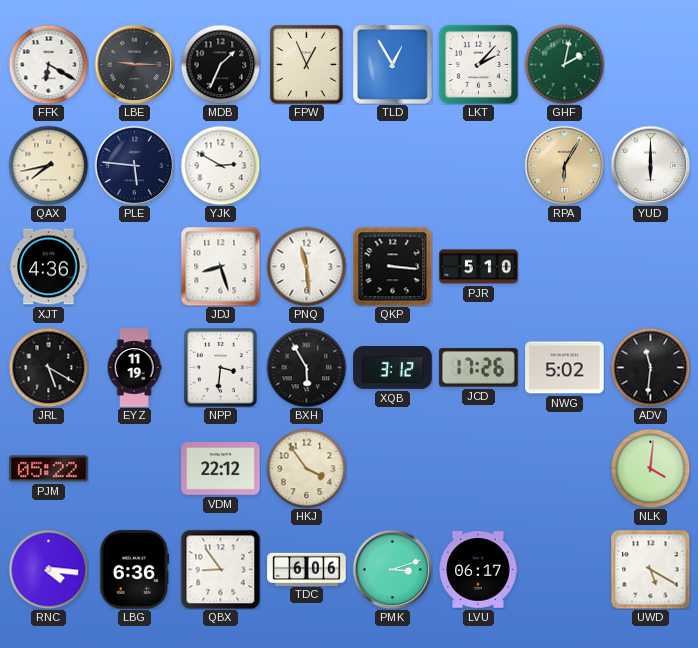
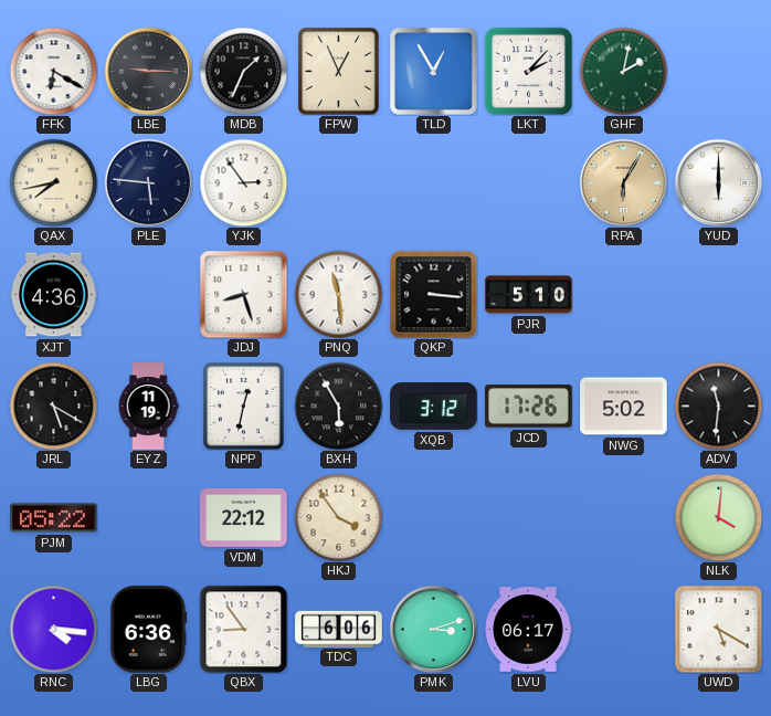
YJK: 2:50 -> 2:54 (243, 182)
NPP: 3:31 -> 12:32 (243, 406)
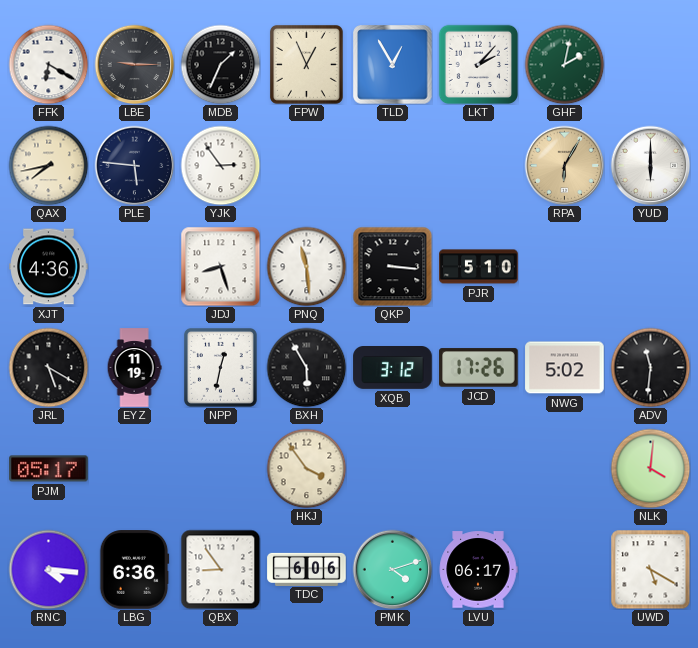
PJM: 05:22 -> 05:17 (49, 469)
VDM: 22:12 -> none (244, 518)
PMK: 3:12 -> 4:12 (392, 569)
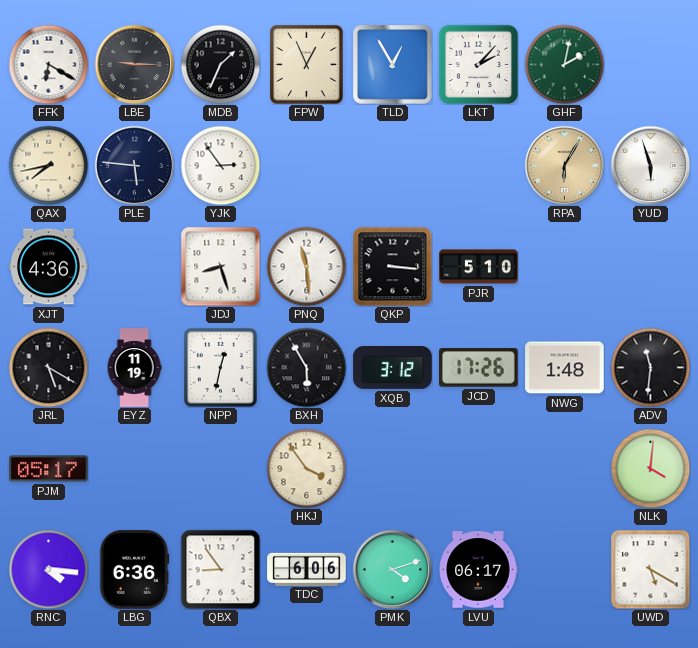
YUD: 6:00 -> 5:57 (650, 165)
NWG: 5:02 -> 1:48 (565, 368)
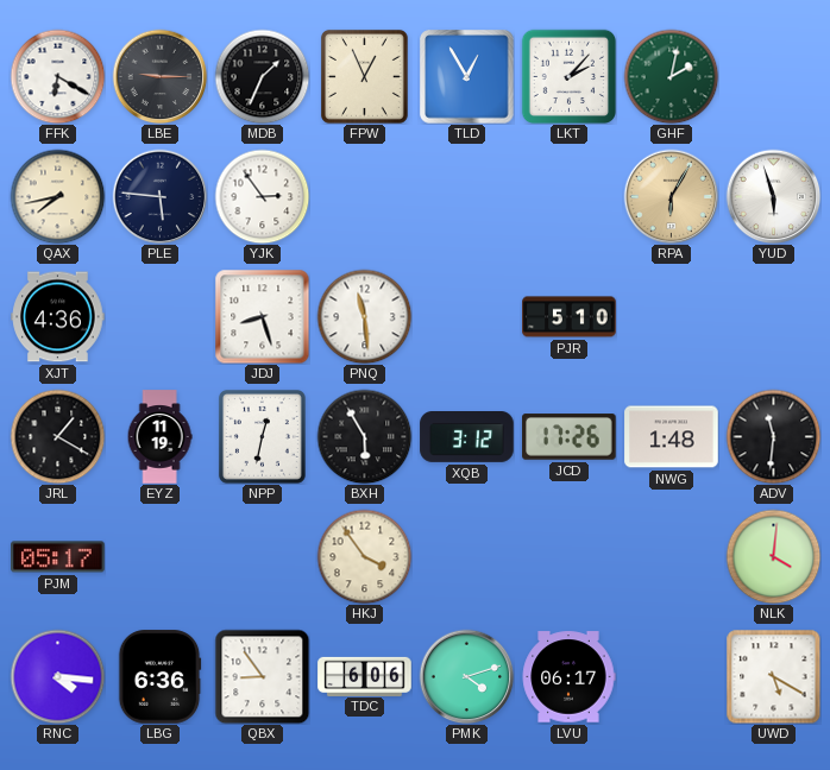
QKP: 3:16 -> none (392, 266)
JRL: 5:20 -> 1:20 (57, 436)
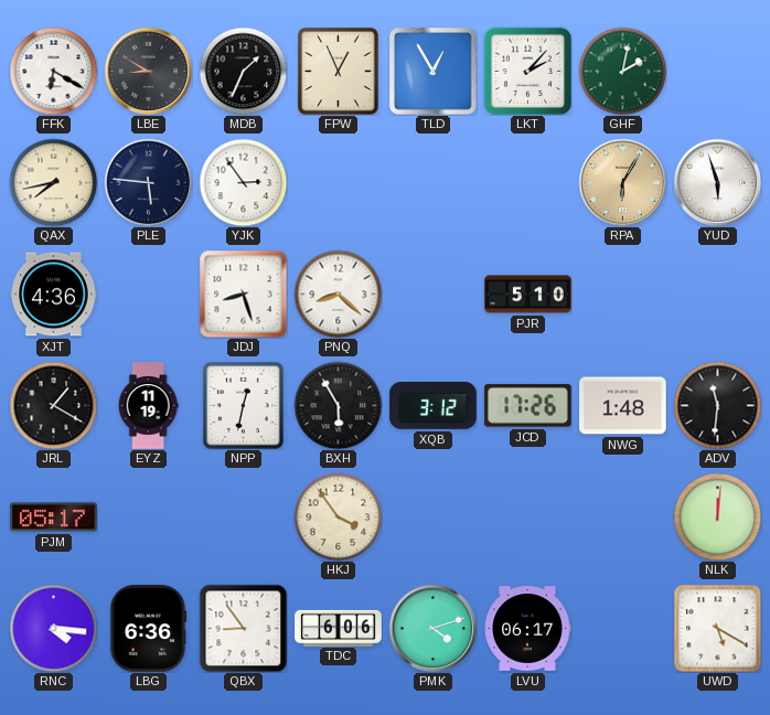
LBE: 9:15 -> 8:50 (148, 71)
PNQ: 11:29 -> 8:22 (338, 294)
NLK: 4:01 -> 12:01 (717, 516)
